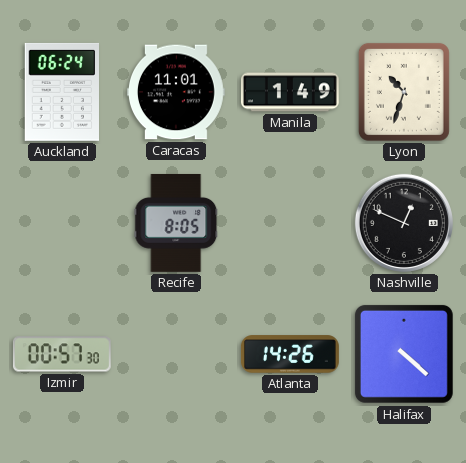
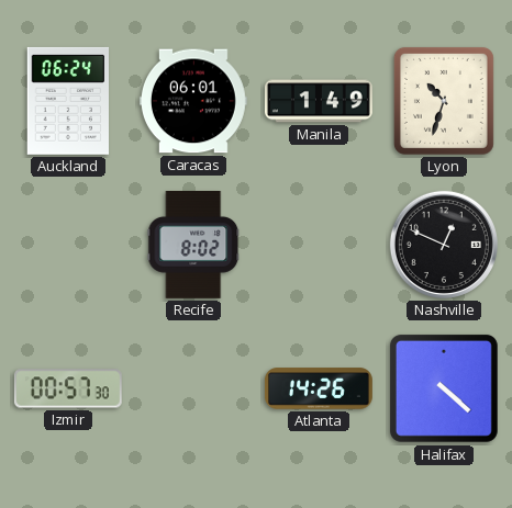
Caracas: 11:01 -> 06:01 (193, 101)
Recife: 8:05 -> 8:02 (193, 245)
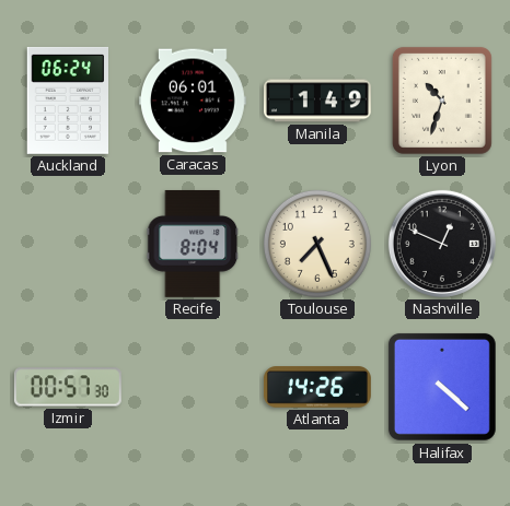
Recife: 8:02 -> 8:04 (193, 244)
Toulouse: none -> 7:26 (317, 244)
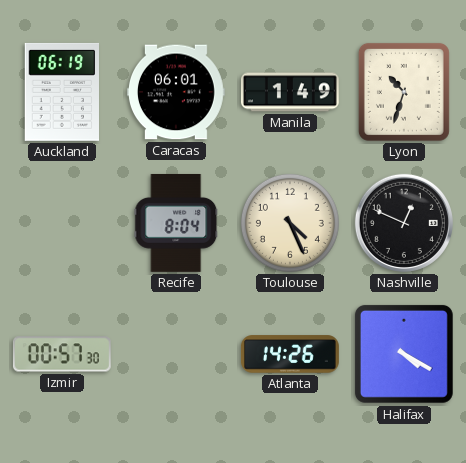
Auckland: 06:24 -> 06:19 (61, 92)
Toulouse: 7:26 -> 4:26 (290, 223)
Halifax: 4:22 -> 4:20 (404, 354)
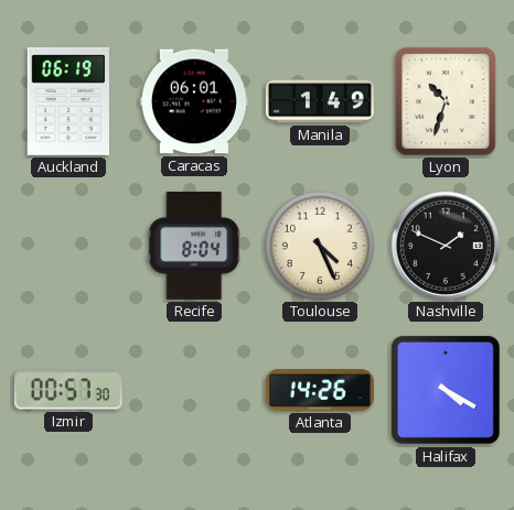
Nashville: 12:49 -> 1:49 (446, 246)
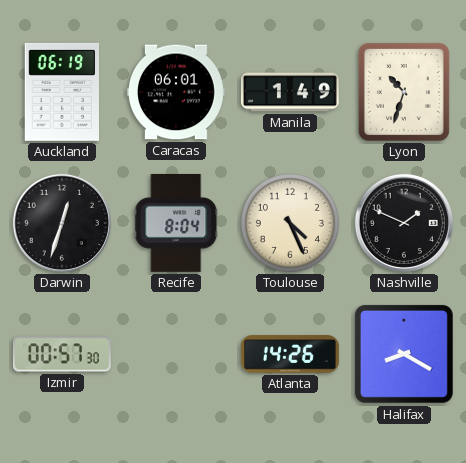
Darwin: none -> 12:33 (62, 223)
Halifax: 4:20 -> 8:20 (404, 354)
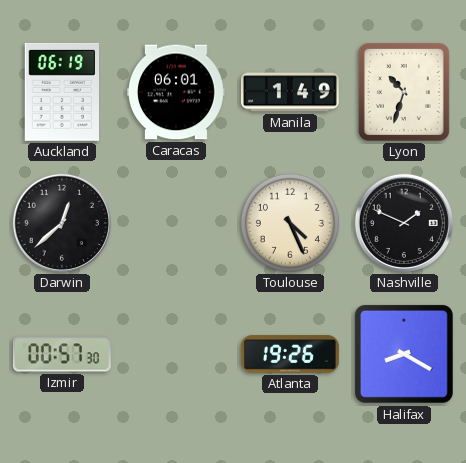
Darwin: 12:33 -> 12:38 (62, 223)
Recife: 8:04 -> none (176, 223)
Atlanta: 14:26 -> 19:26 (290, 354)
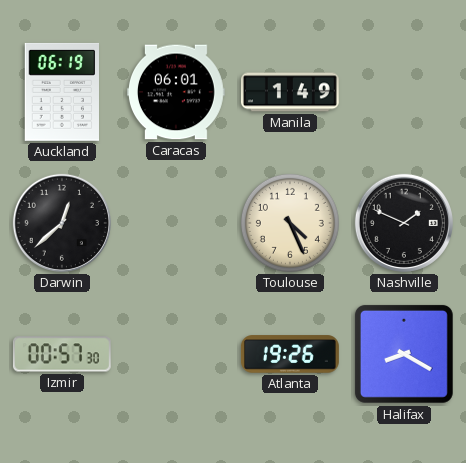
Lyon: 10:33 -> none (404, 92)
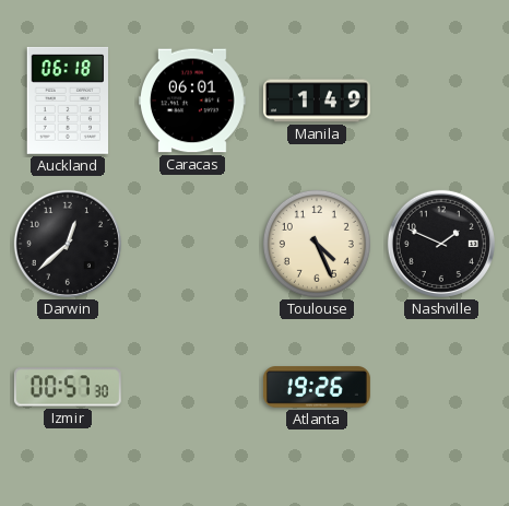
Auckland: 06:19 -> 06:18 (67, 101)
Halifax: 8:20 -> none (404, 354)
